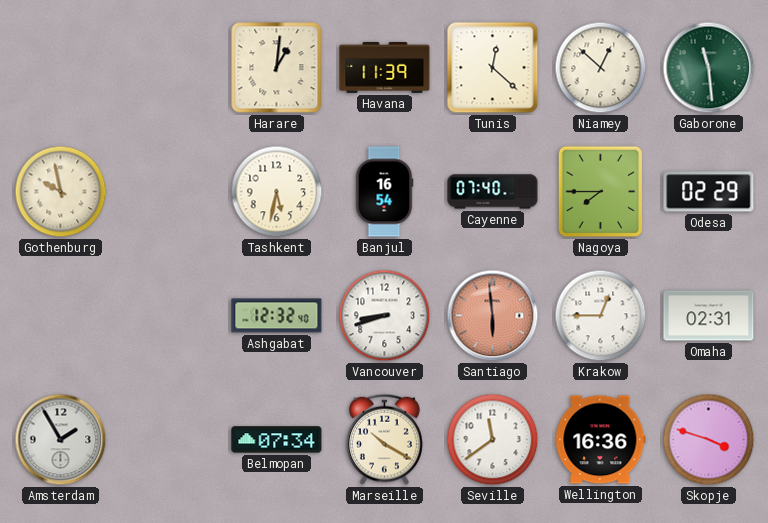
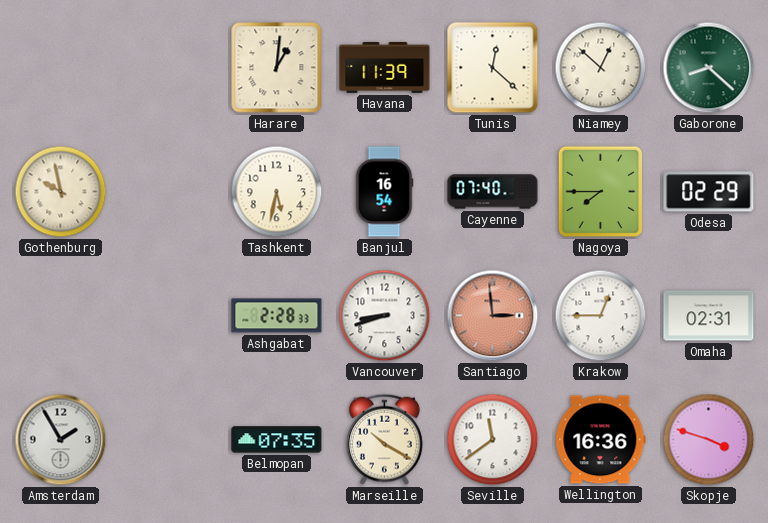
Gaborone: 11:29 -> 8:22 (709, 68)
Ashgabat: 12:32 -> 2:28 (277, 316)
Santiago: 5:59 -> 2:59 (493, 316)
Belmopan: 07:34 -> 07:35 (277, 440)
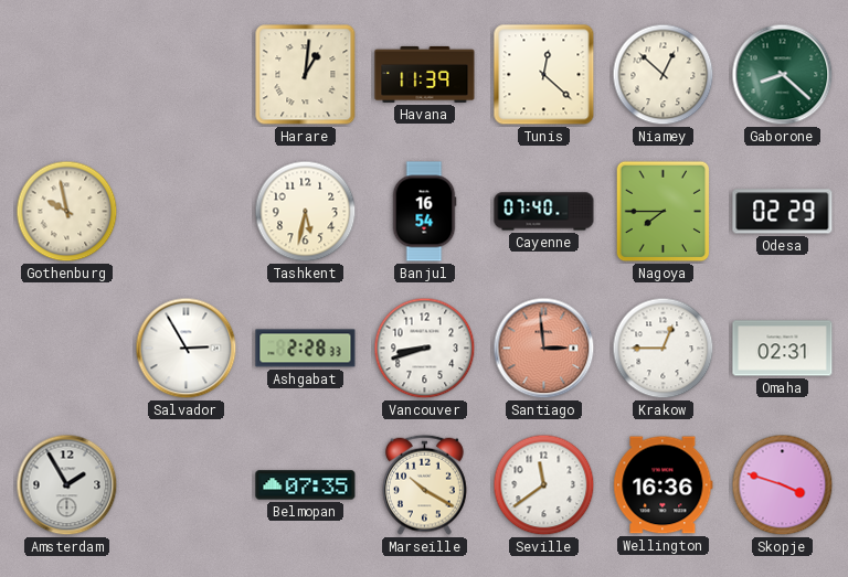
Salvador: none -> 2:55 (187, 349)
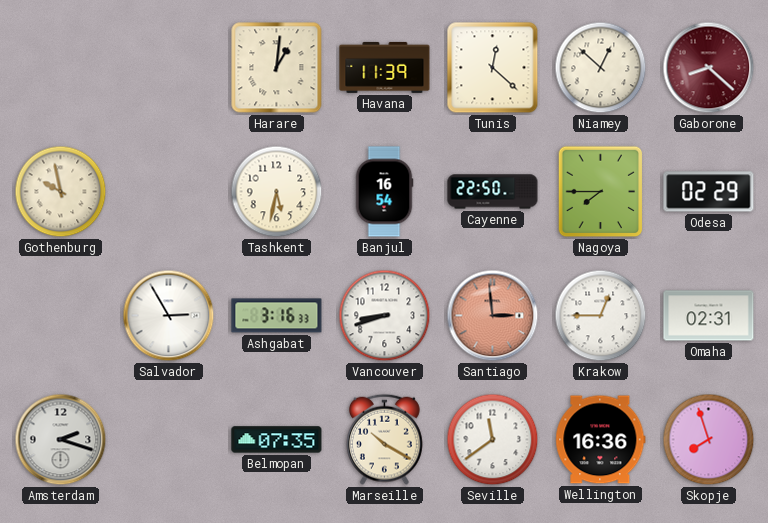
Gaborone dial: green -> burgundy (709, 68)
Cayenne: 07:40 -> 22:50 (493, 192)
Ashgabat: 2:28 -> 3:16 (277, 316)
Amsterdam: 1:55 -> 2:18 (61, 440)
Skopje: 3:48 -> 7:57 (709, 440)
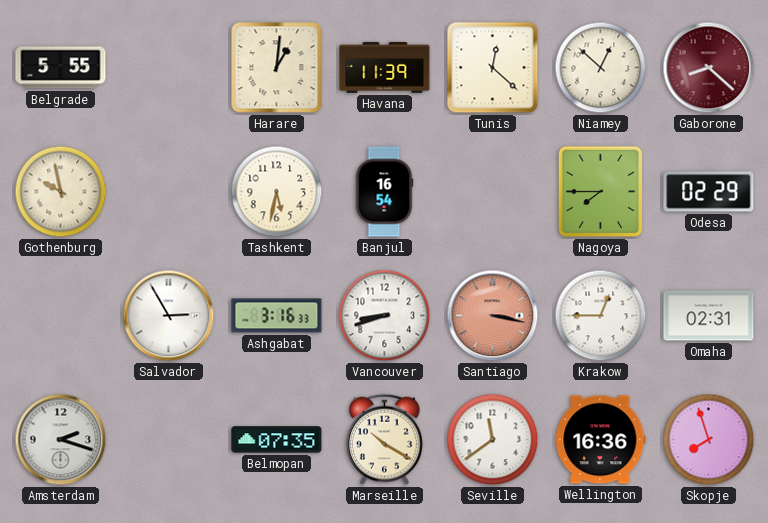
Belgrade: none -> 5:55 (61, 68)
Cayenne: 22:50 -> none (493, 192)
Santiago: 2:59 -> 3:17 (493, 316)
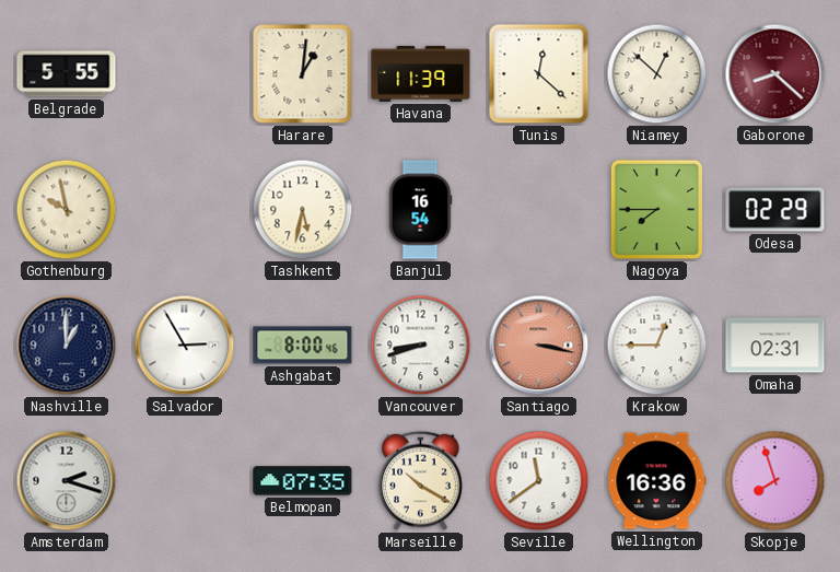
Nashville: none -> 1:00 (67, 346)
Ashgabat: 3:16 -> 8:00 (303, 346)
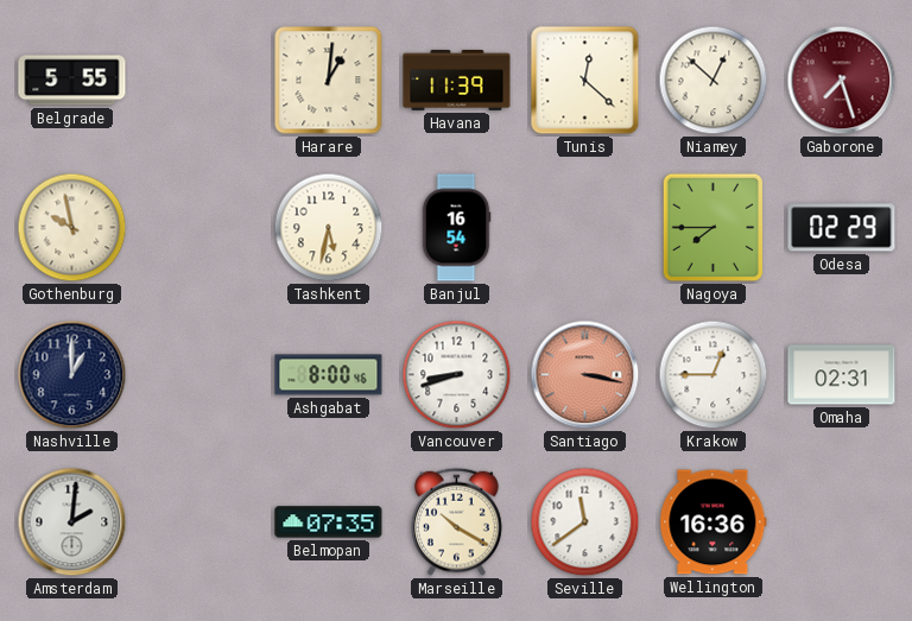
Gaborone: 8:22 -> 7:27 (842, 81)
Salvador: 2:55 -> none (185, 346)
Amsterdam: 2:18 -> 2:01 (72, 522)
Skopje: 7:57 -> none (775, 481)
